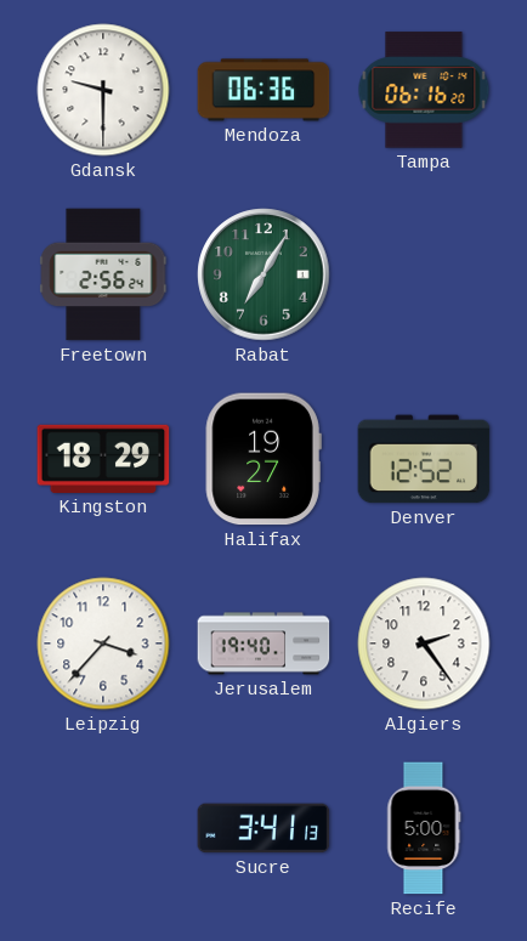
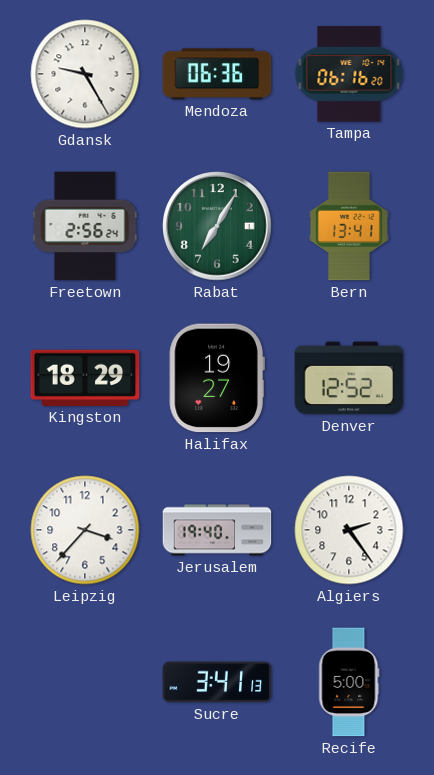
Gdansk: 9:30 -> 9:25 (85, 74)
Bern: none -> 13:41 (349, 226)
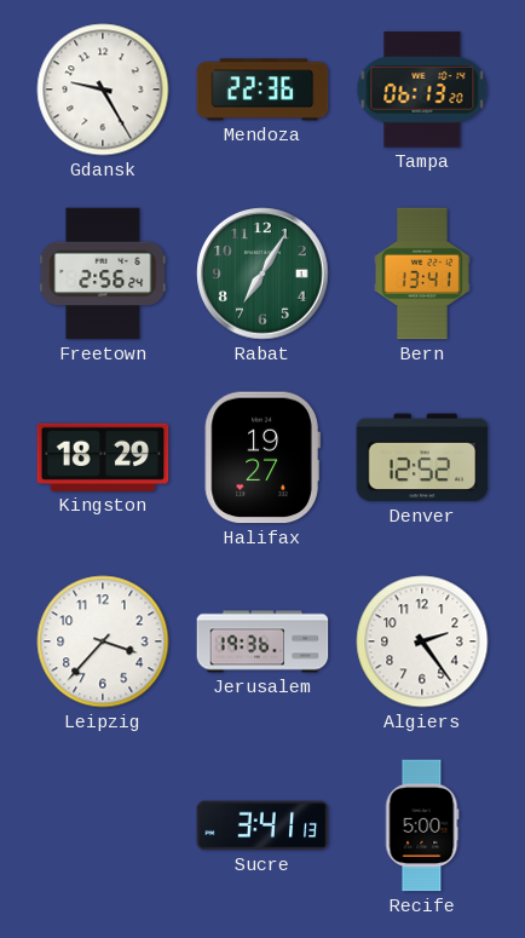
Mendoza: 06:36 -> 22:36 (262, 90)
Tampa: 06:16 -> 06:13 (422, 90)
Jerusalem: 19:40 -> 19:36 (262, 641)
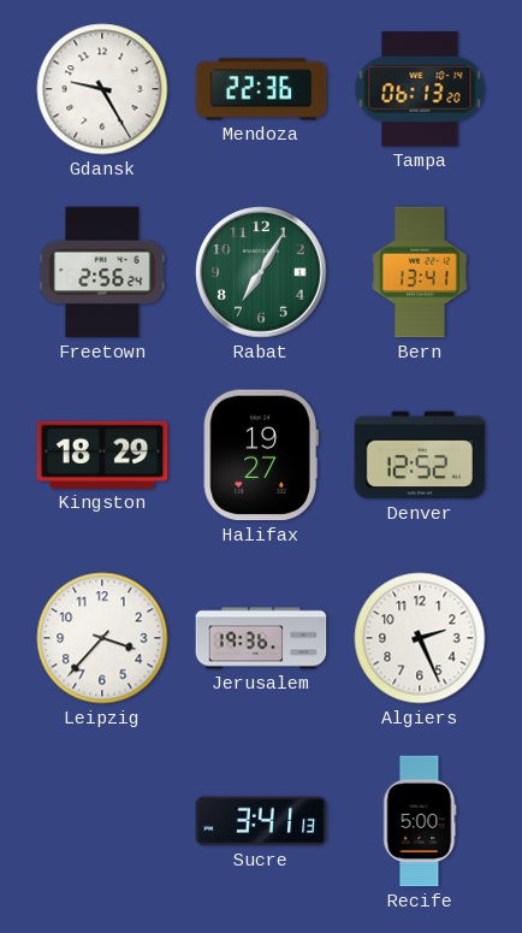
Algiers: 2:24 -> 2:26 (420, 638)
